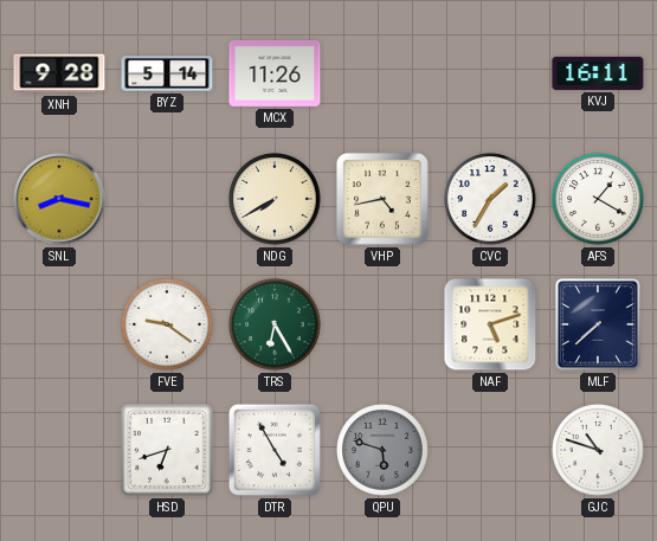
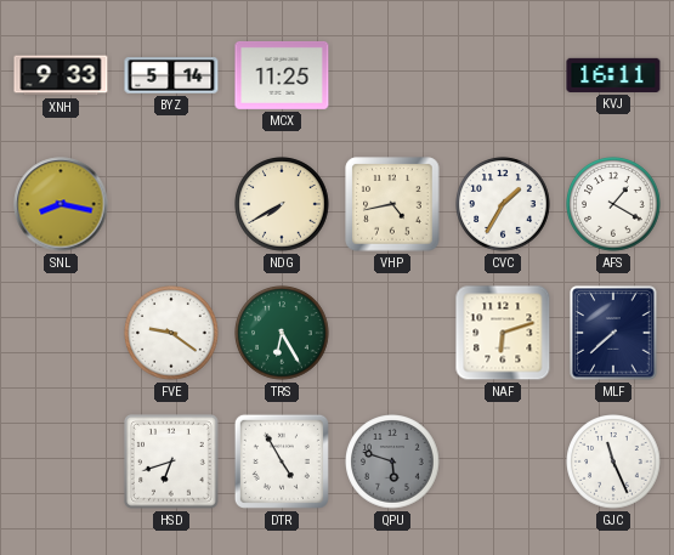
XNH: 9:28 -> 9:33 (61, 75)
MCX: 11:26 -> 11:25 (282, 75)
NAF: 5:12 -> 6:12 (503, 333)
GJC: 10:48 -> 11:26 (613, 461)
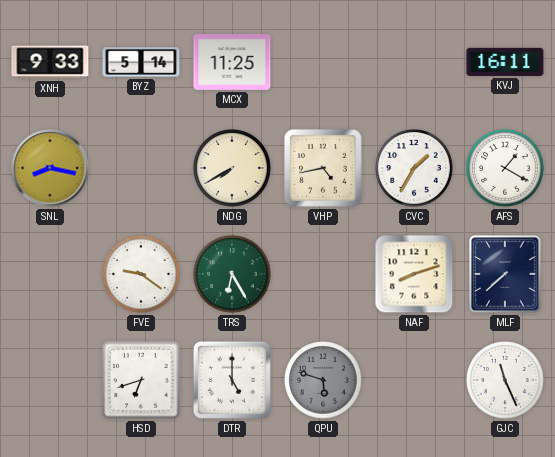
NAF: 6:12 -> 8:12 (414, 274)
DTR: 4:55 -> 5:00 (232, 380)
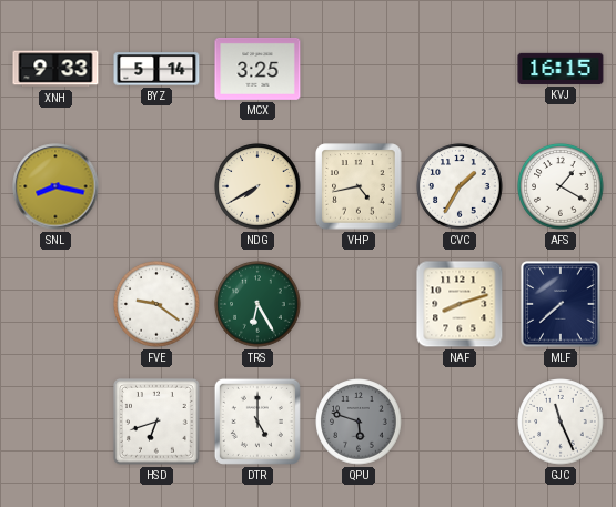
MCX: 11:25 -> 3:25 (257, 69)
KVJ: 16:11 -> 16:15 (561, 69)
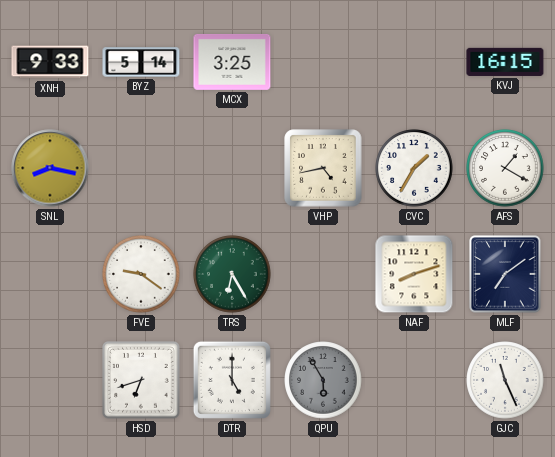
NDG: 7:40 -> none (257, 186)
MLF: 7:38 -> 7:09 (505, 274)
QPU: 5:48 -> 5:55 (323, 380)
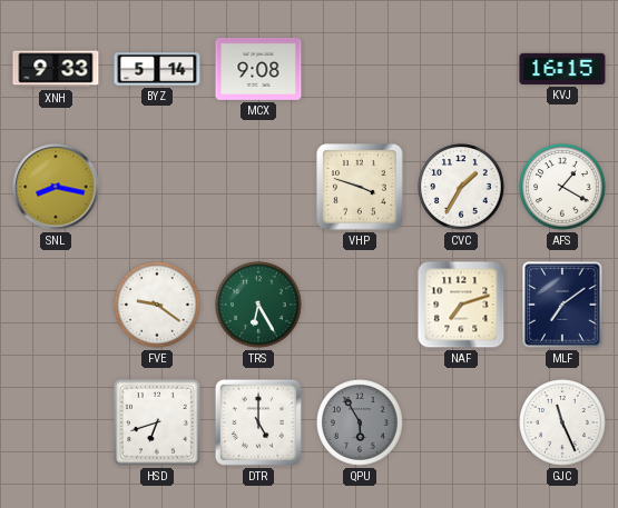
MCX: 3:25 -> 9:08 (258, 69)
VHP: 4:43 -> 3:48 (360, 187)
NAF: 8:12 -> 7:12 (461, 305)
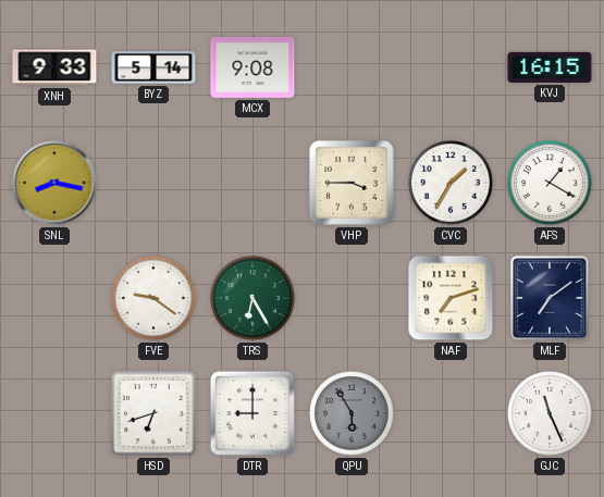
VHP: 3:48 -> 3:45 (352, 183)
DTR: 5:00 -> 9:00 (252, 413)
